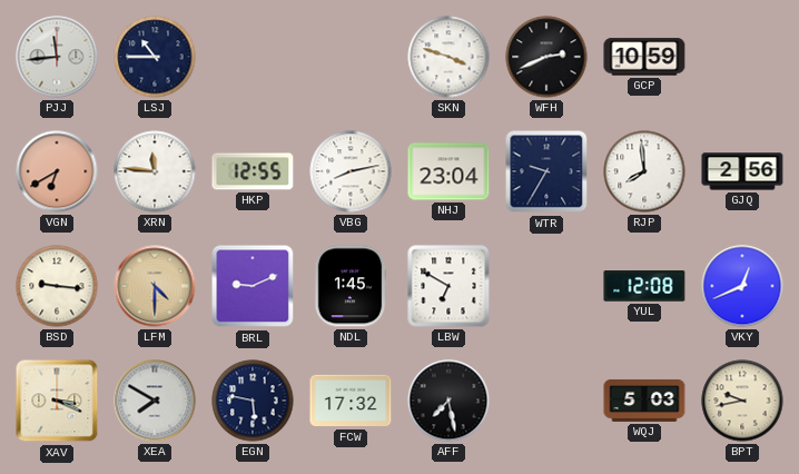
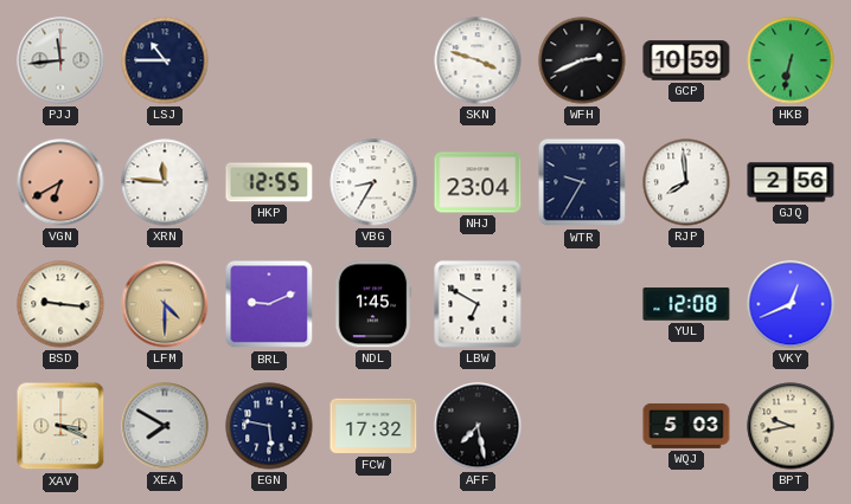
HKB: none -> 6:32 (791, 60)
VBG: 8:13 -> 8:35 (373, 182)
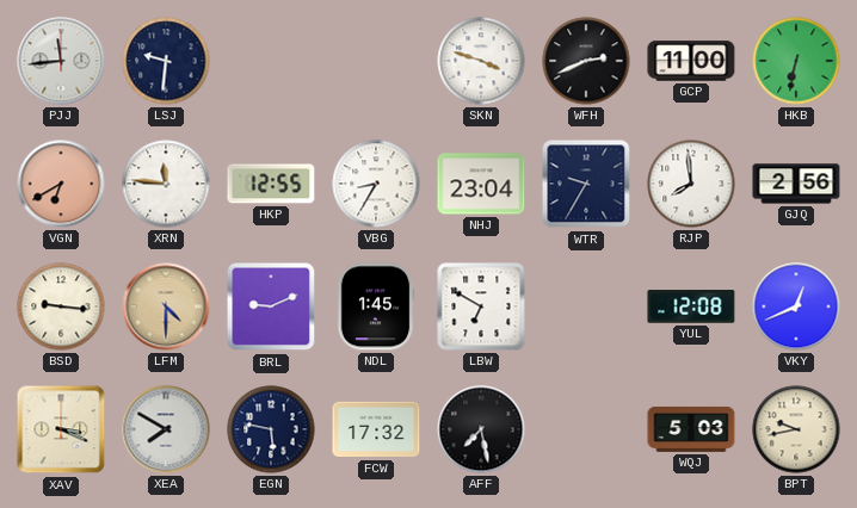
LSJ: 10:45 -> 9:31 (166, 61)
GCP: 10:59 -> 11:00 (691, 61)
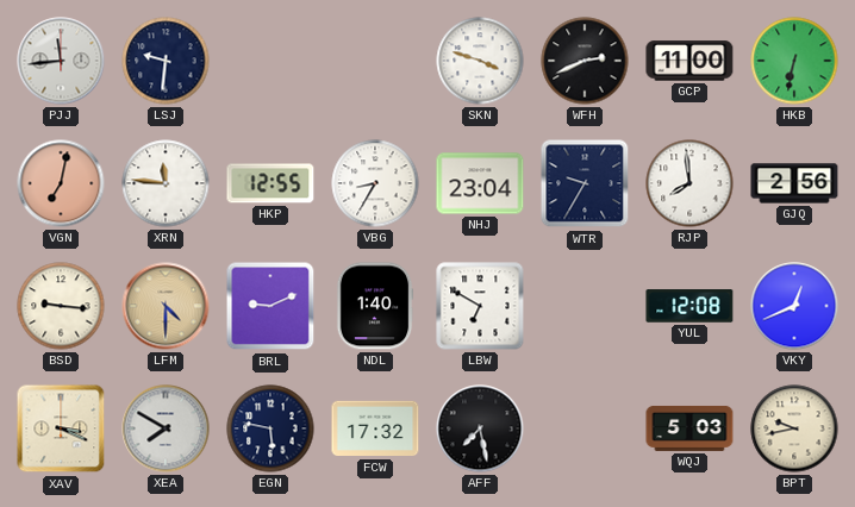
VGN: 6:40 -> 7:02 (61, 183)
NDL: 1:45 -> 1:40 (375, 306)
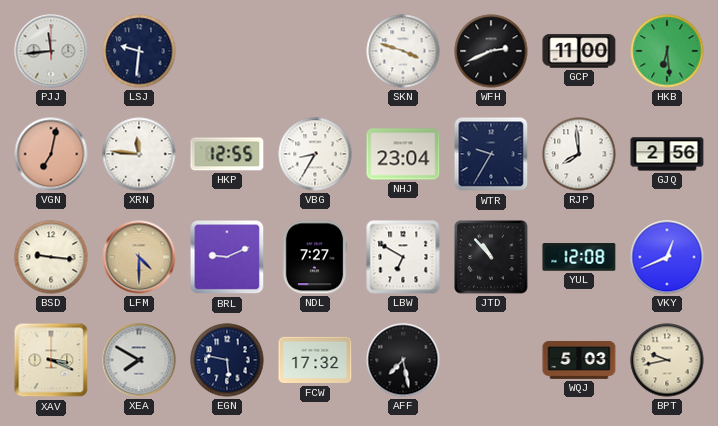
HKB: 6:32 -> 6:29 (667, 51)
NDL: 1:40 -> 7:27 (315, 257)
JTD: none -> 10:53 (491, 257)
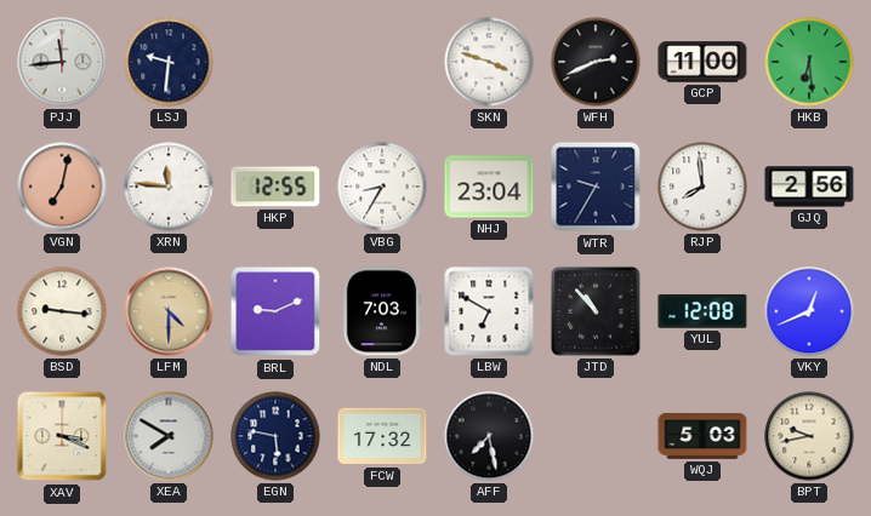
NDL: 7:27 -> 7:03 (382, 311)
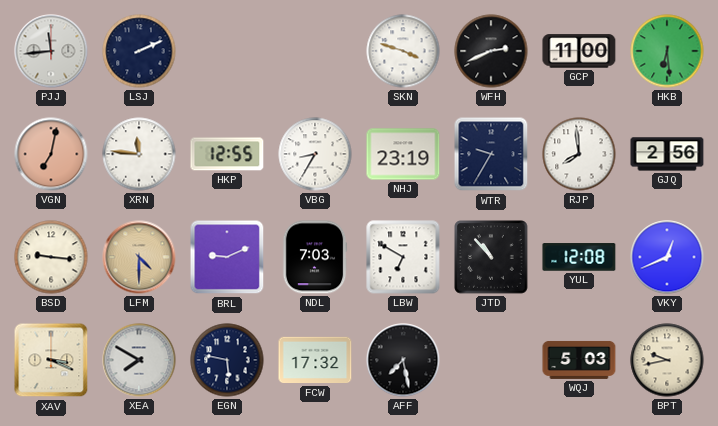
LSJ: 9:31 -> 2:11 (139, 51)
NHJ: 23:04 -> 23:19 (403, 154)
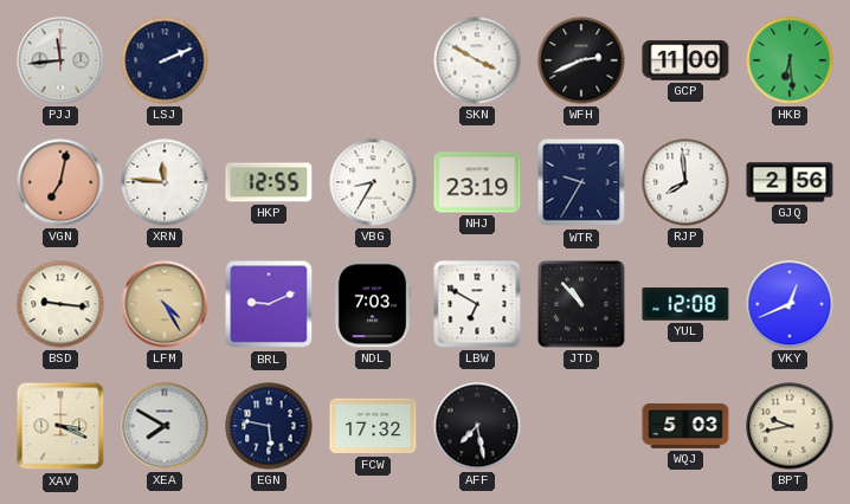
SKN: 3:48 -> 3:50 (477, 60)
LFM: 4:30 -> 4:25 (165, 304)
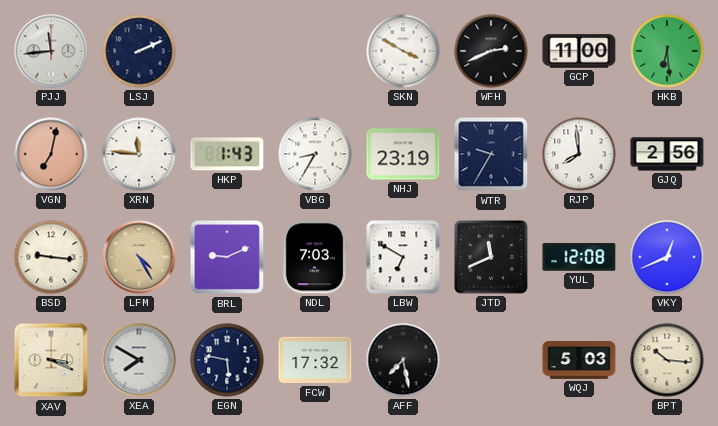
HKP: 12:55 -> 1:43 (227, 154)
JTD: 10:53 -> 11:41 (491, 257)
BPT: 9:43 -> 10:16 (667, 360)
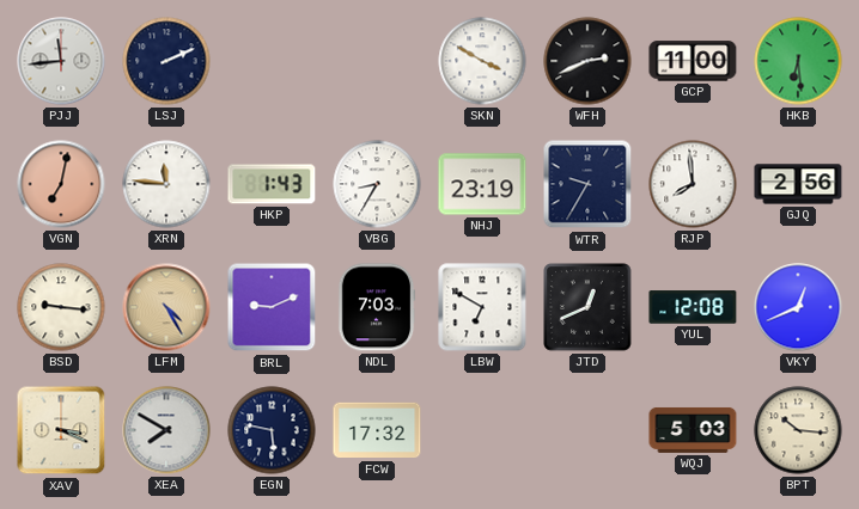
JTD: 11:41 -> 12:41 (587, 307)
AFF: 7:28 -> none (403, 360)
